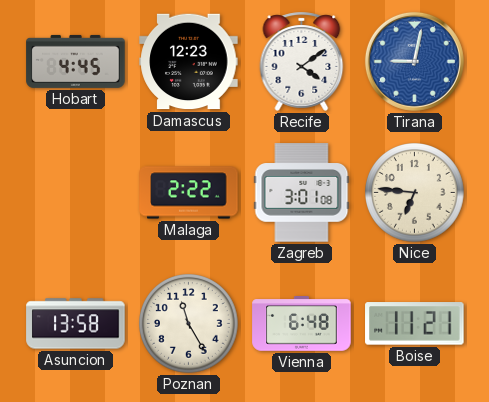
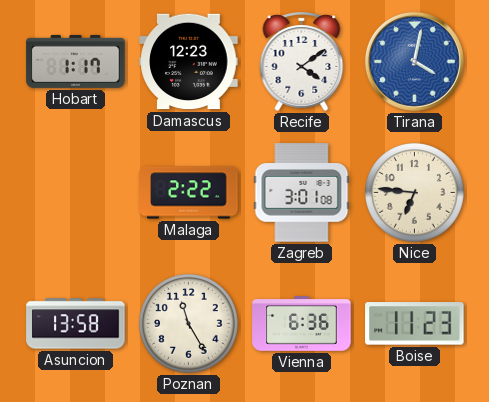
Hobart: 4:45 -> 1:17 (76, 61)
Tirana: 9:02 -> 4:02 (414, 61)
Vienna: 6:48 -> 6:36 (302, 324)
Boise: 11:21 -> 11:23 (415, 324)
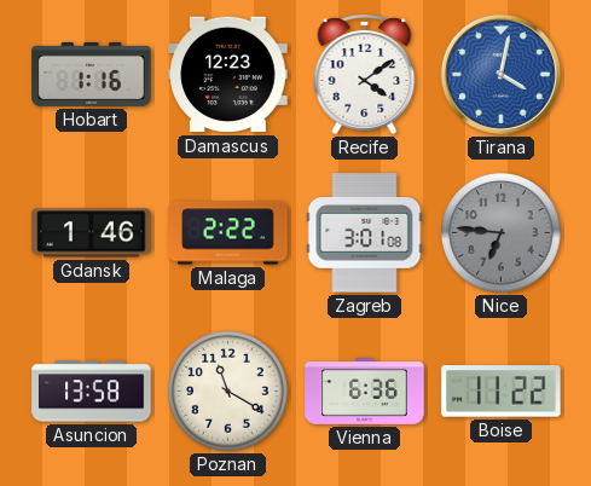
Hobart: 1:17 -> 1:16 (92, 74)
Gdansk: none -> 1:46 (92, 233)
Nice dial: cream -> grey (502, 233)
Poznan: 11:25 -> 11:20 (228, 392)
Boise: 11:23 -> 11:22 (502, 392)
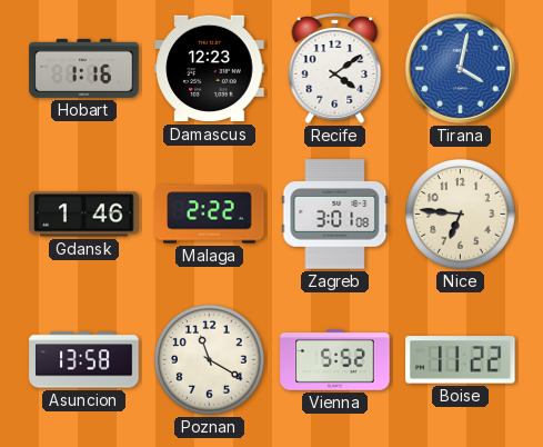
Nice dial: grey -> cream (461, 215)
Vienna: 6:36 -> 5:52 (335, 360)
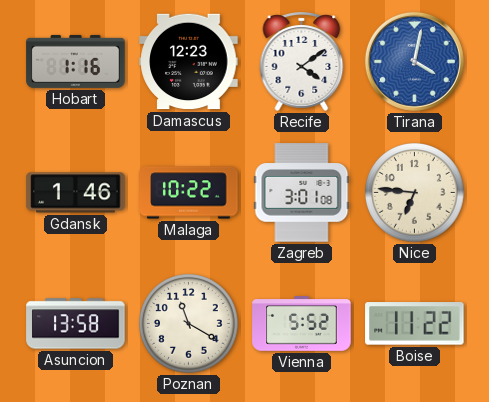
Malaga: 2:22 -> 10:22 (189, 193)
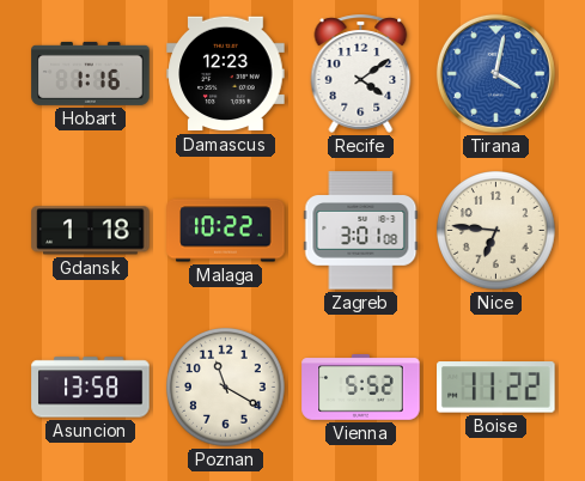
Gdansk: 1:46 -> 1:18 (91, 231)
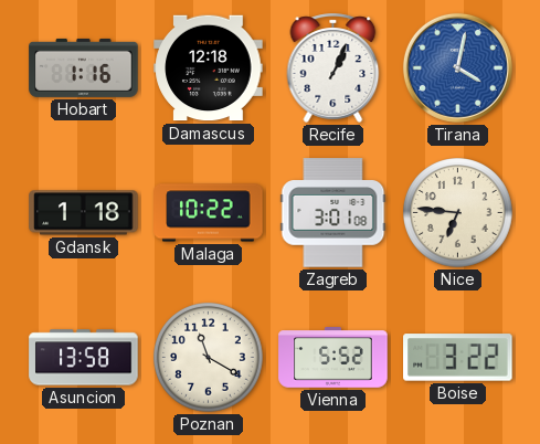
Damascus: 12:23 -> 12:18 (209, 68)
Recife: 4:09 -> 1:04 (333, 67)
Boise: 11:22 -> 3:22 (458, 358)
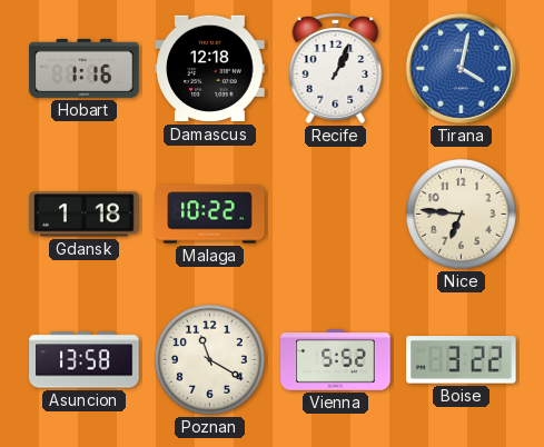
Zagreb: 3:01 -> none (333, 213)
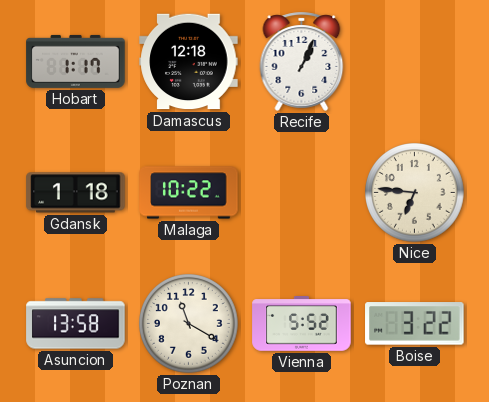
Hobart: 1:16 -> 1:17 (76, 61)
Tirana: 4:02 -> none (461, 68)
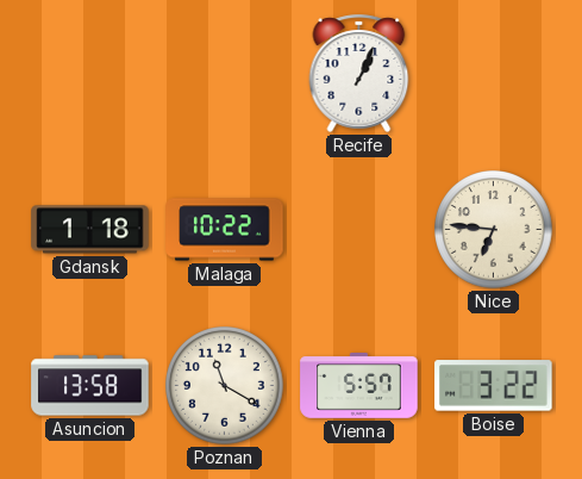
Hobart: 1:17 -> none (76, 61)
Damascus: 12:18 -> none (189, 62)
Vienna: 5:52 -> 5:57 (359, 386)
